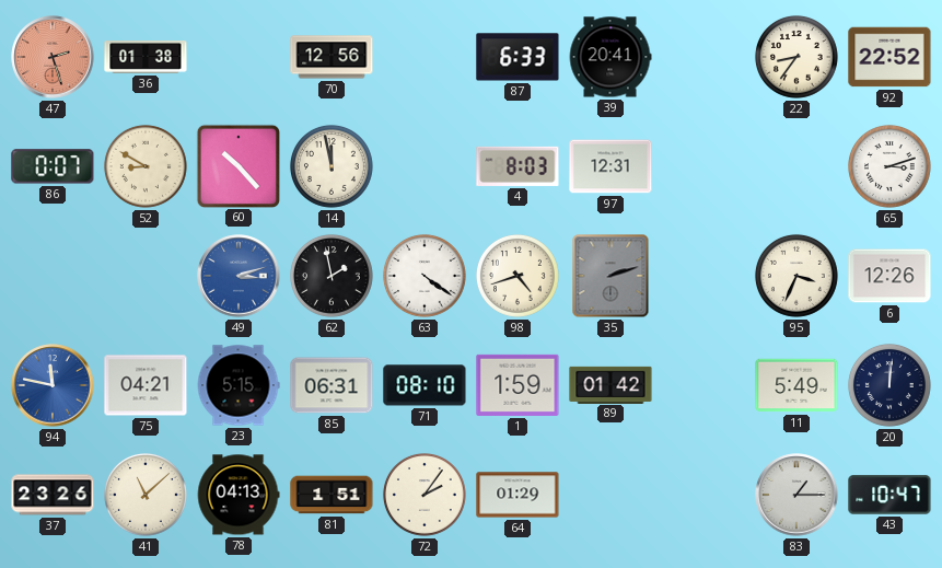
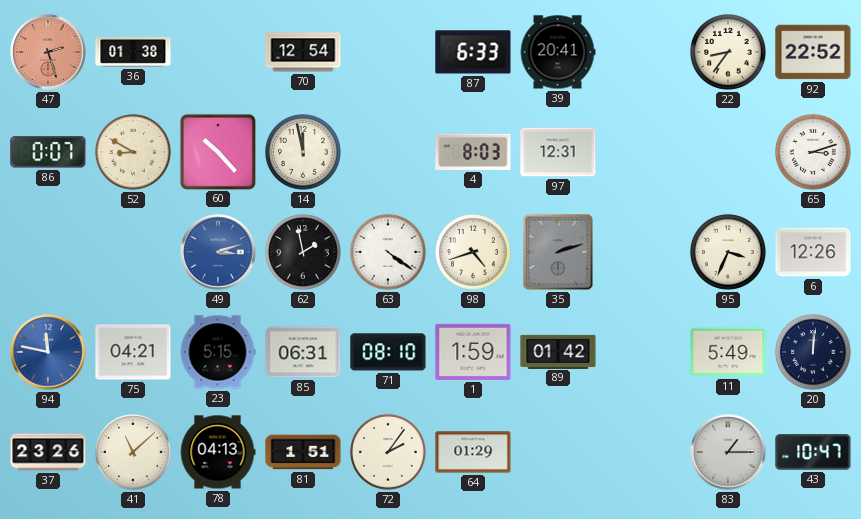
70: 12:56 -> 12:54 (303, 52)
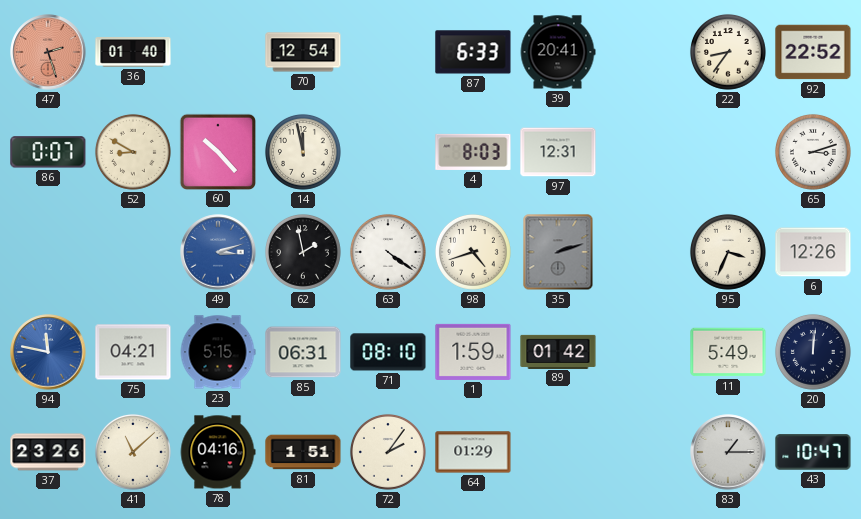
36: 01:38 -> 01:40 (133, 53)
78: 04:13 -> 04:16 (218, 452)
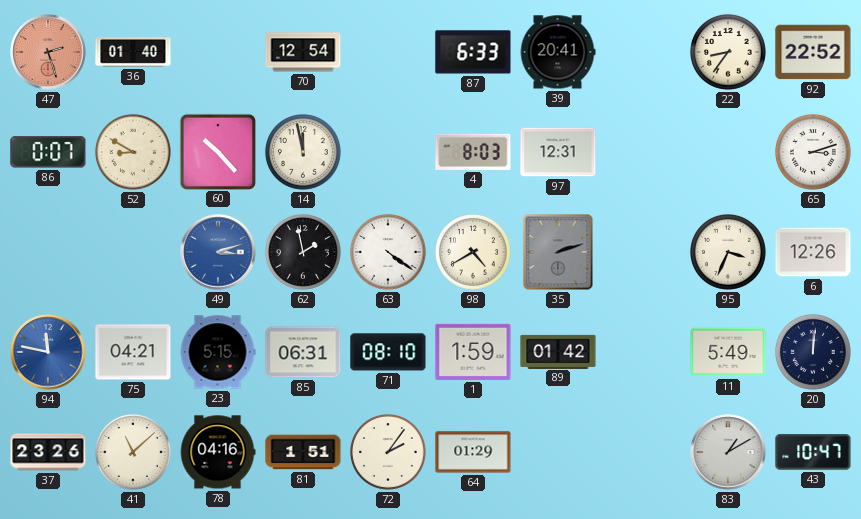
98: 4:42 -> 4:40 (473, 252)
83: 1:15 -> 1:10 (728, 452)
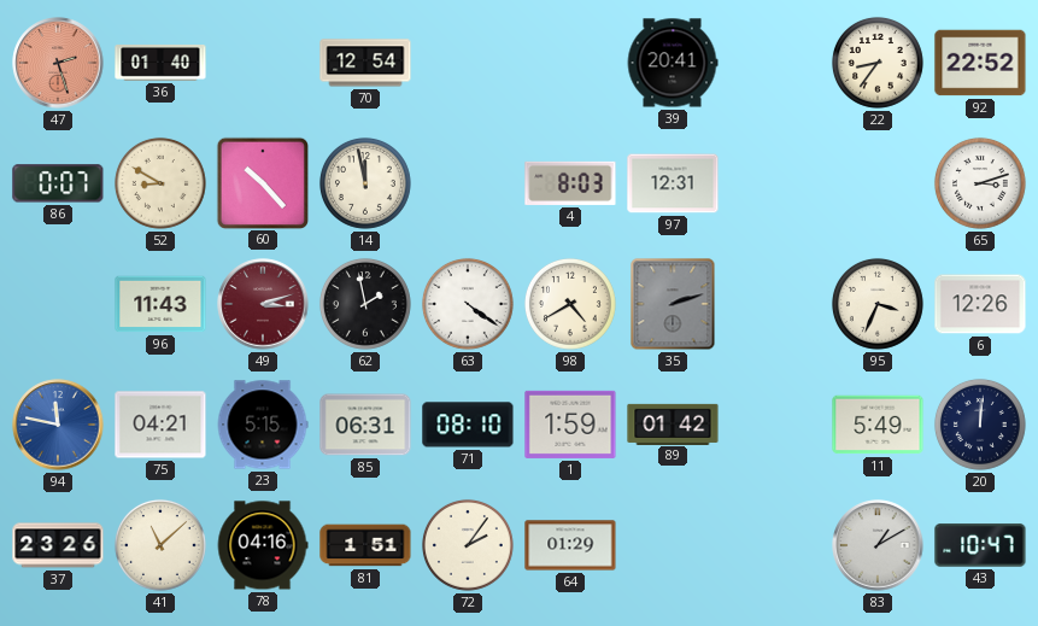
87: 6:33 -> none (473, 52)
96: none -> 11:43 (160, 304)
49 dial: blue -> burgundy (263, 304)
